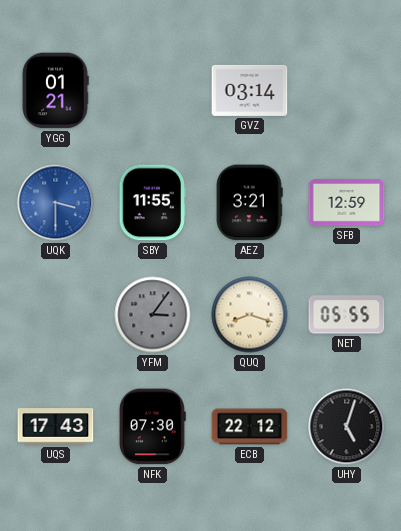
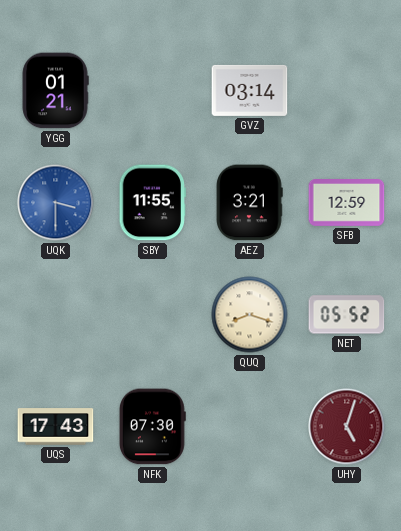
YFM: 3:06 -> none (153, 315)
NET: 05:55 -> 05:52 (347, 315)
ECB: 22:12 -> none (250, 427)
UHY dial: black -> burgundy (347, 427)
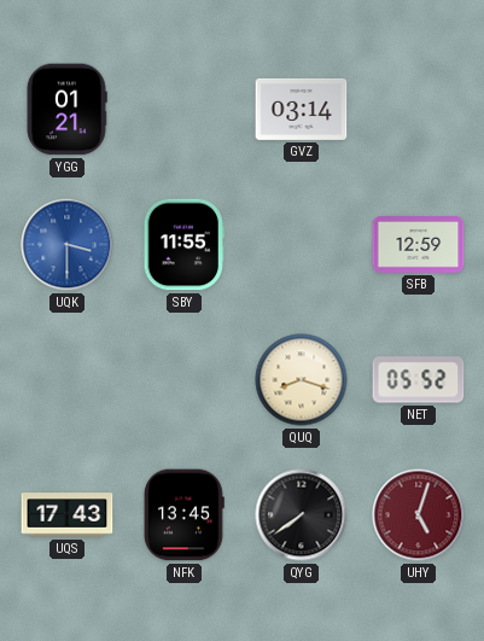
AEZ: 3:21 -> none (249, 203)
NFK: 07:30 -> 13:45 (183, 515)
QYG: none -> 7:39 (302, 515)
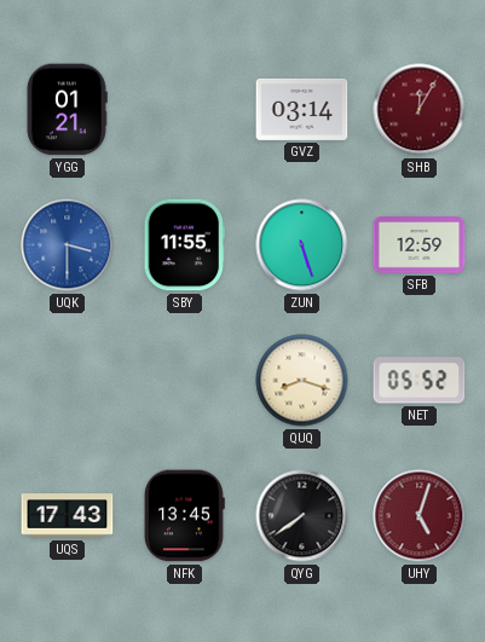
SHB: none -> 12:05 (420, 110)
ZUN: none -> 5:27 (302, 245)
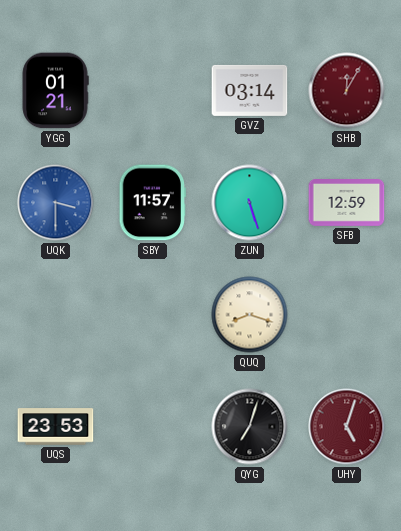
SBY: 11:55 -> 11:57 (153, 203)
NET: 05:52 -> none (420, 381)
UQS: 17:43 -> 23:53 (56, 427)
NFK: 13:45 -> none (184, 516)
QYG: 7:39 -> 7:03 (250, 427)
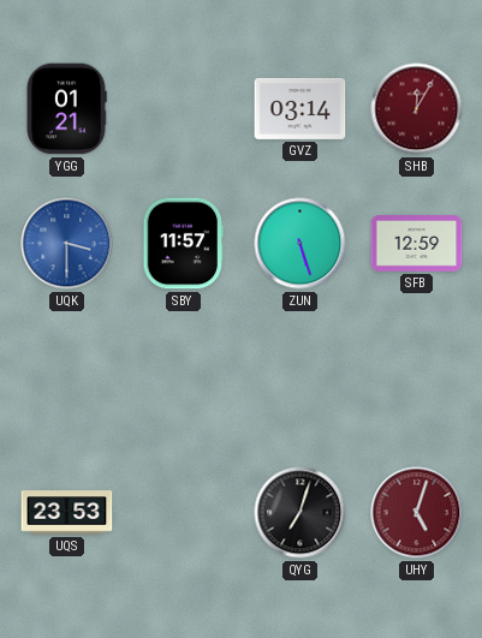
QUQ: 8:18 -> none (250, 315)
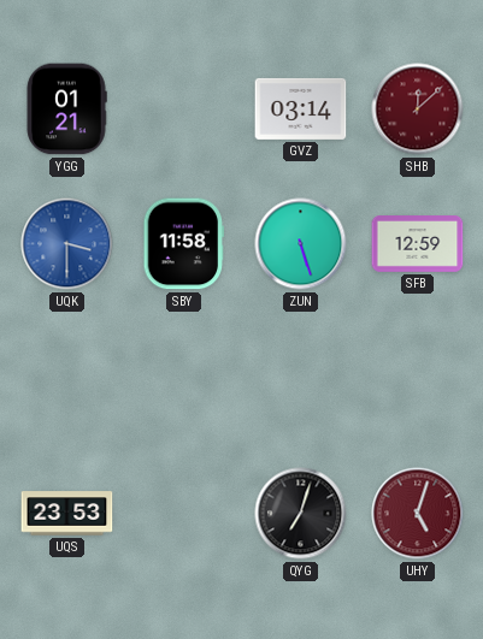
SHB: 12:05 -> 12:08 (418, 110)
SBY: 11:57 -> 11:58 (184, 244)
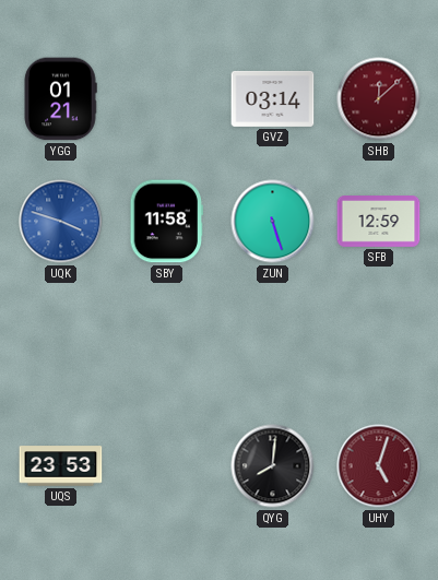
UQK: 3:30 -> 3:48 (61, 222)
QYG: 7:03 -> 8:01 (273, 466)
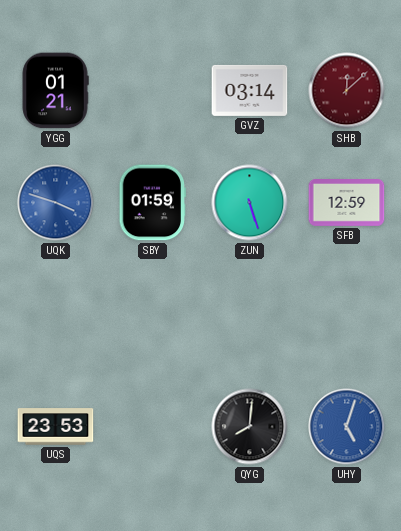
SBY: 11:58 -> 01:59 (153, 203)
UHY dial: burgundy -> blue (347, 427)
